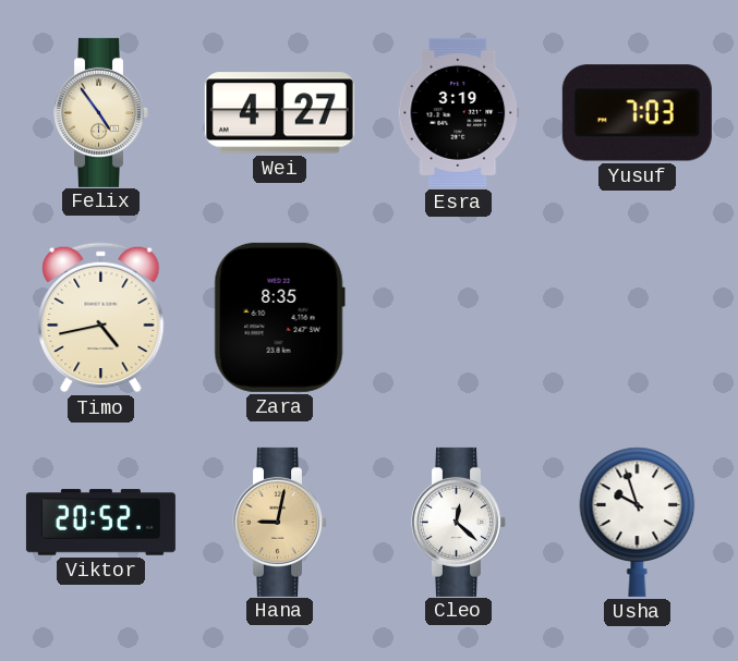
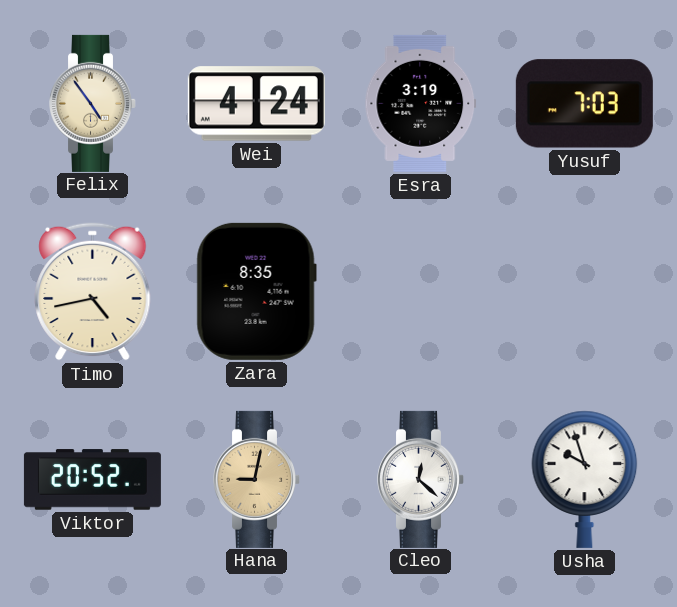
Wei: 4:27 -> 4:24 (256, 104)
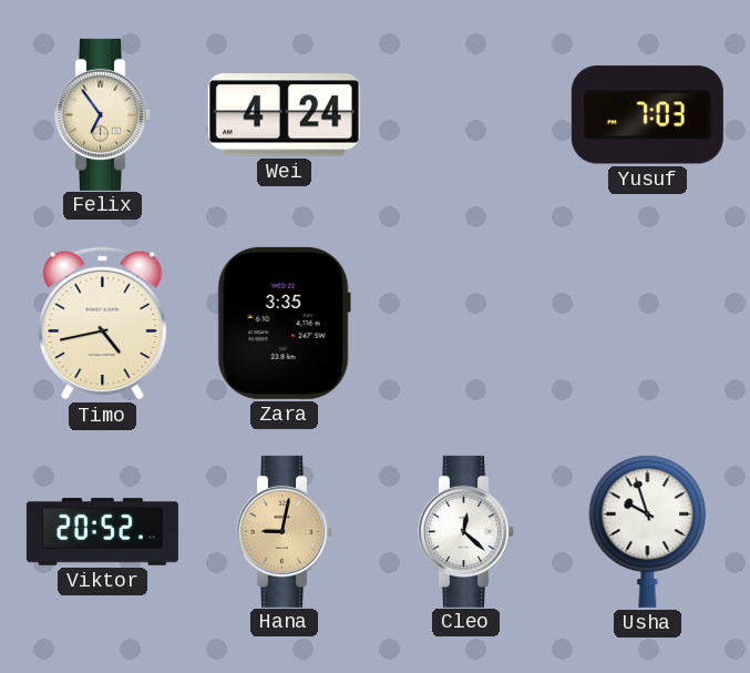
Felix: 4:54 -> 6:54 (103, 114)
Esra: 3:19 -> none (421, 103)
Zara: 8:35 -> 3:35 (284, 323)
